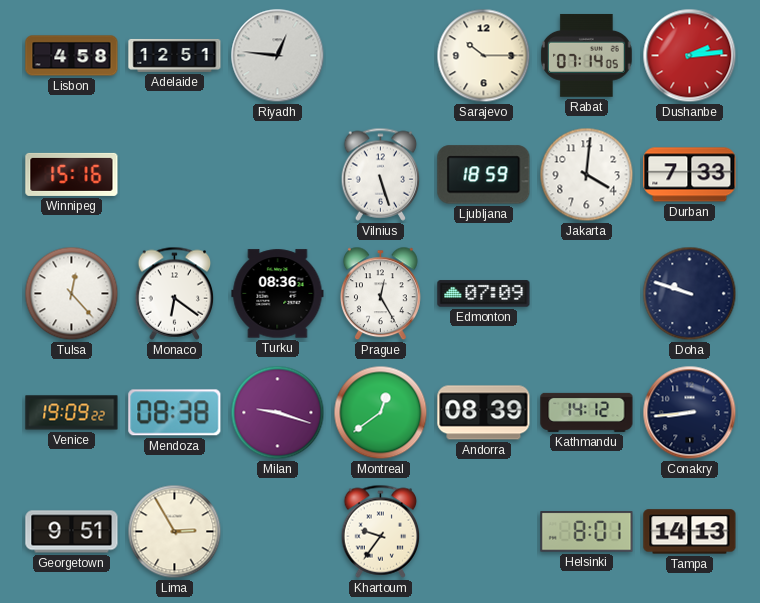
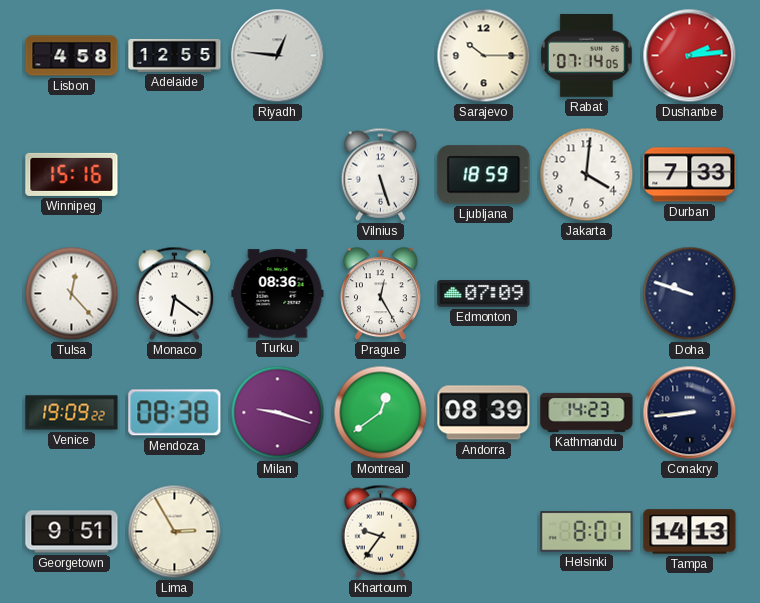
Adelaide: 12:51 -> 12:55 (175, 55)
Kathmandu: 14:12 -> 14:23 (587, 412)
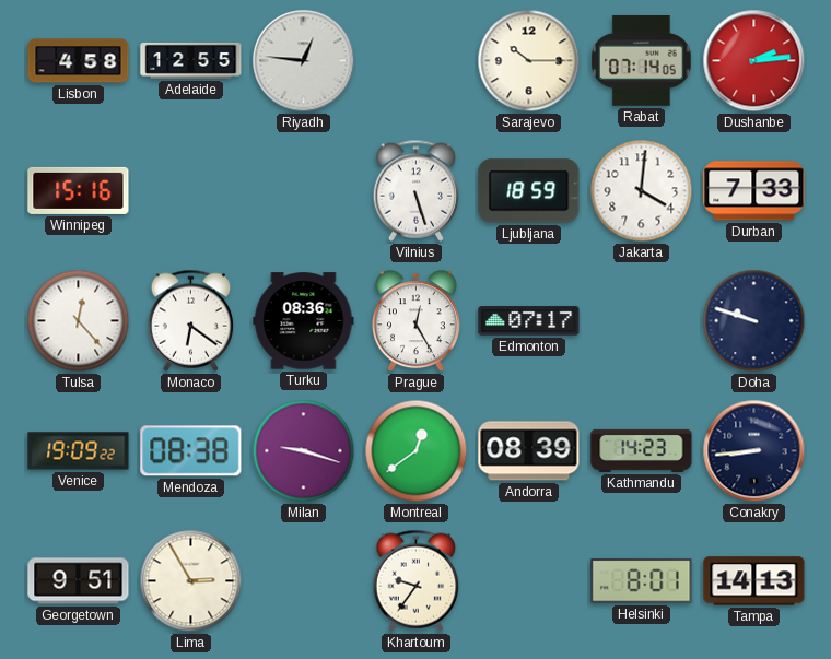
Edmonton: 07:09 -> 07:17 (529, 321)
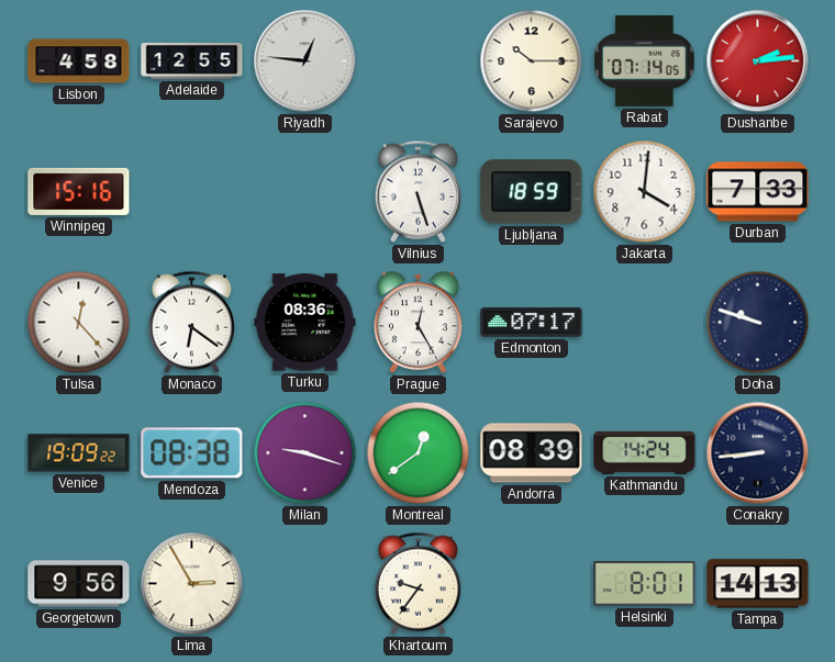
Kathmandu: 14:23 -> 14:24 (645, 452)
Georgetown: 9:51 -> 9:56 (79, 584)
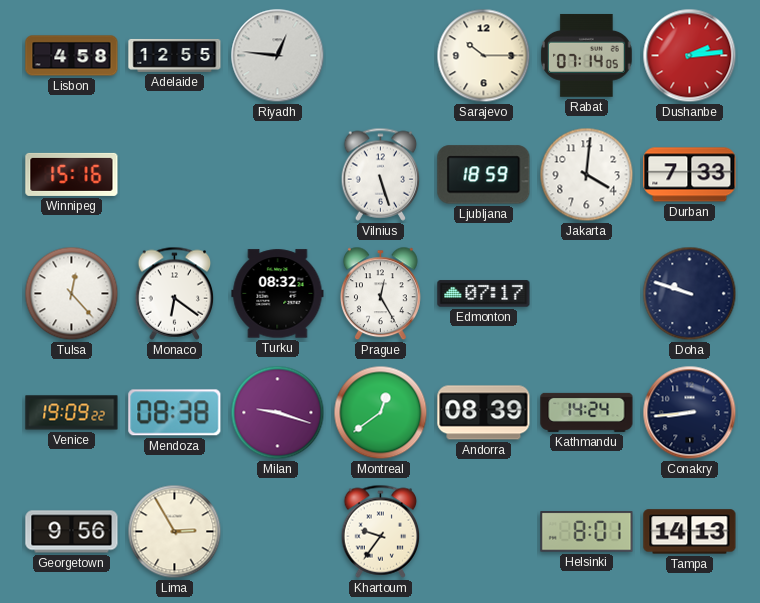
Turku: 08:36 -> 08:32 (278, 294)
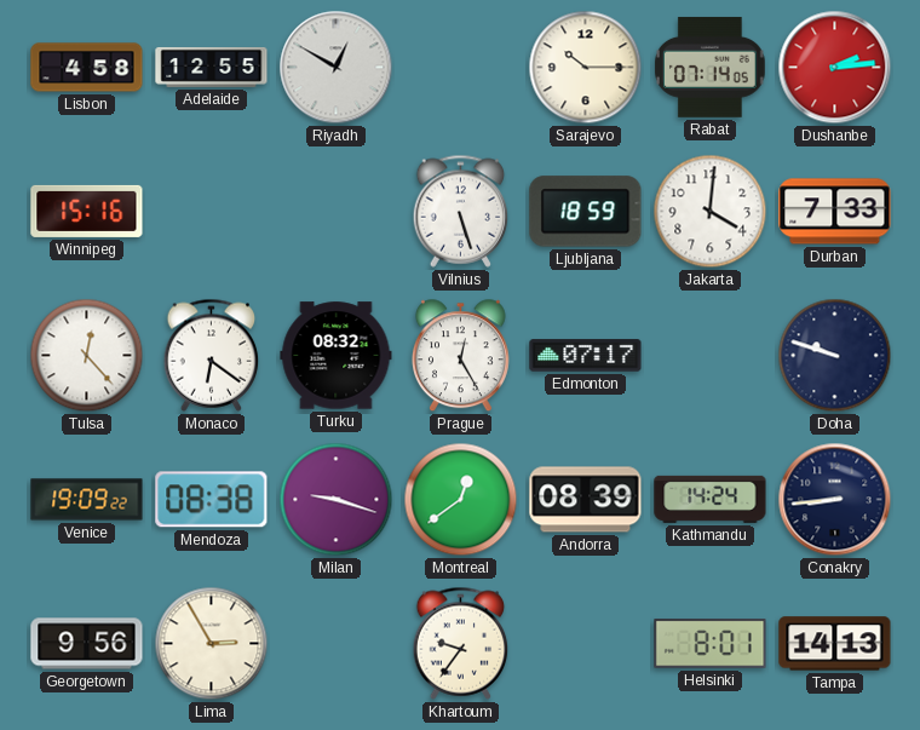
Riyadh: 12:46 -> 12:50 (337, 68)
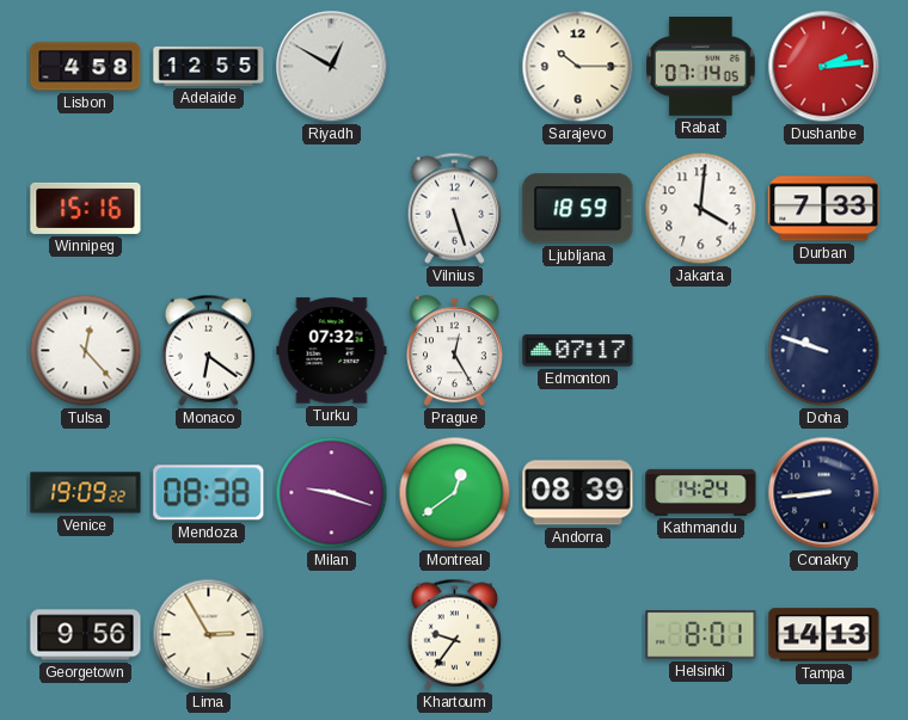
Turku: 08:32 -> 07:32 (332, 351)
